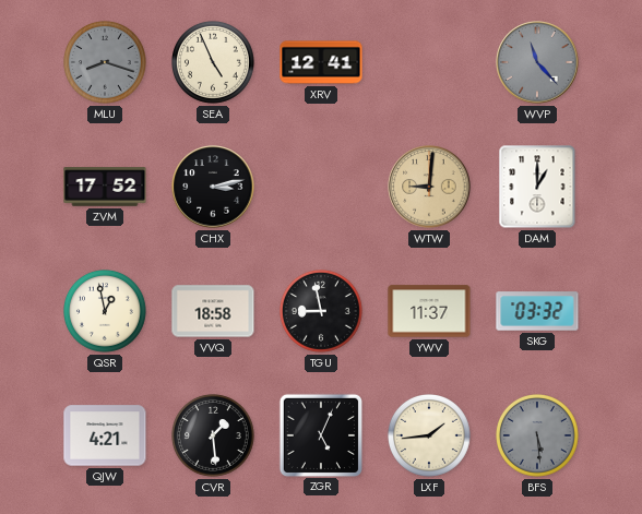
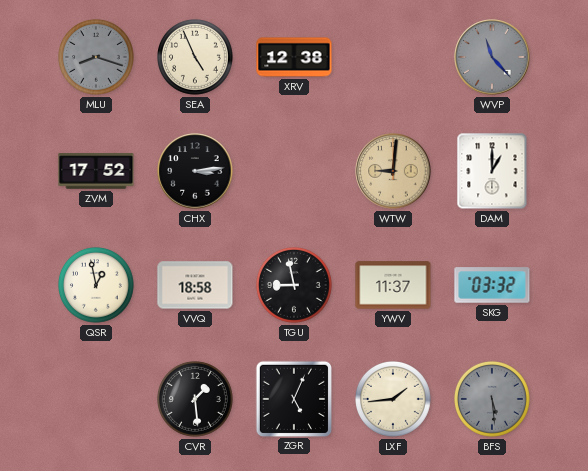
XRV: 12:41 -> 12:38 (294, 57)
CHX: 3:13 -> 3:14 (195, 171)
QJW: 4:21 -> none (105, 435)
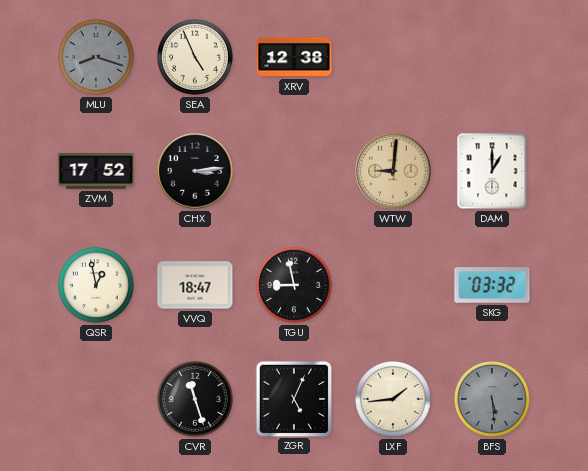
WVP: 11:23 -> none (492, 57)
VVQ: 18:58 -> 18:47 (195, 285)
YWV: 11:37 -> none (393, 285)
CVR: 1:29 -> 11:27 (196, 400)
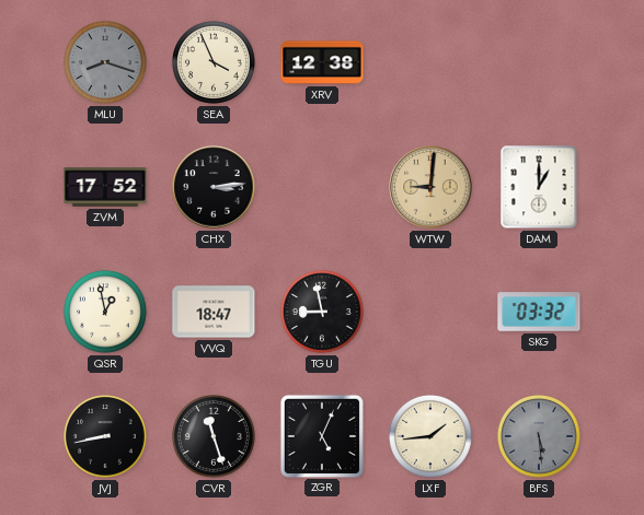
SEA: 4:56 -> 3:56 (215, 63)
JVJ: none -> 8:43 (106, 437)
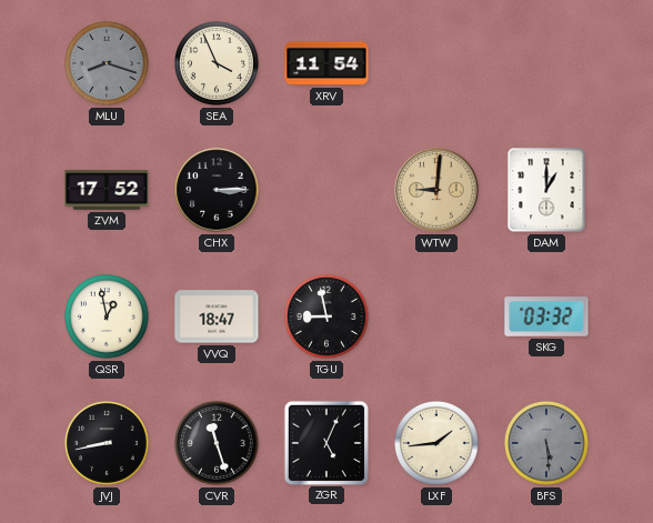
XRV: 12:38 -> 11:54 (326, 63)
CHX: 3:14 -> 3:15 (217, 190)
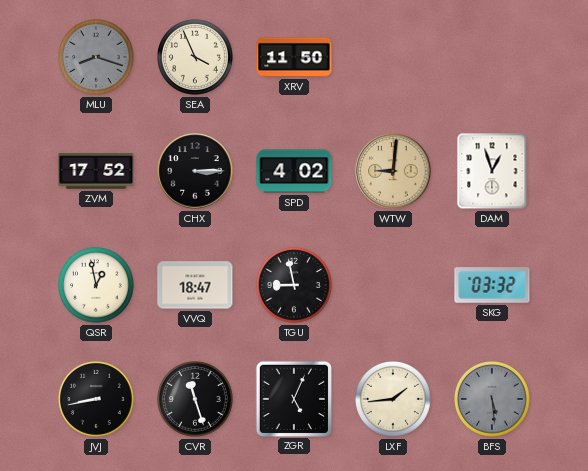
XRV: 11:54 -> 11:50 (294, 57)
SPD: none -> 4:02 (294, 171)
DAM: 1:00 -> 12:57 (492, 171)
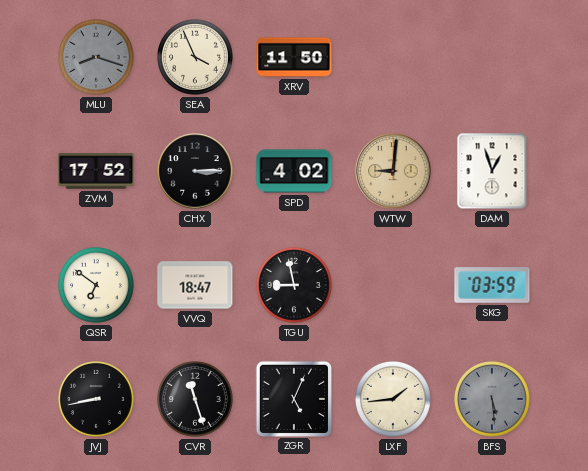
QSR: 12:58 -> 6:51 (97, 286)
SKG: 03:32 -> 03:59 (492, 285)
